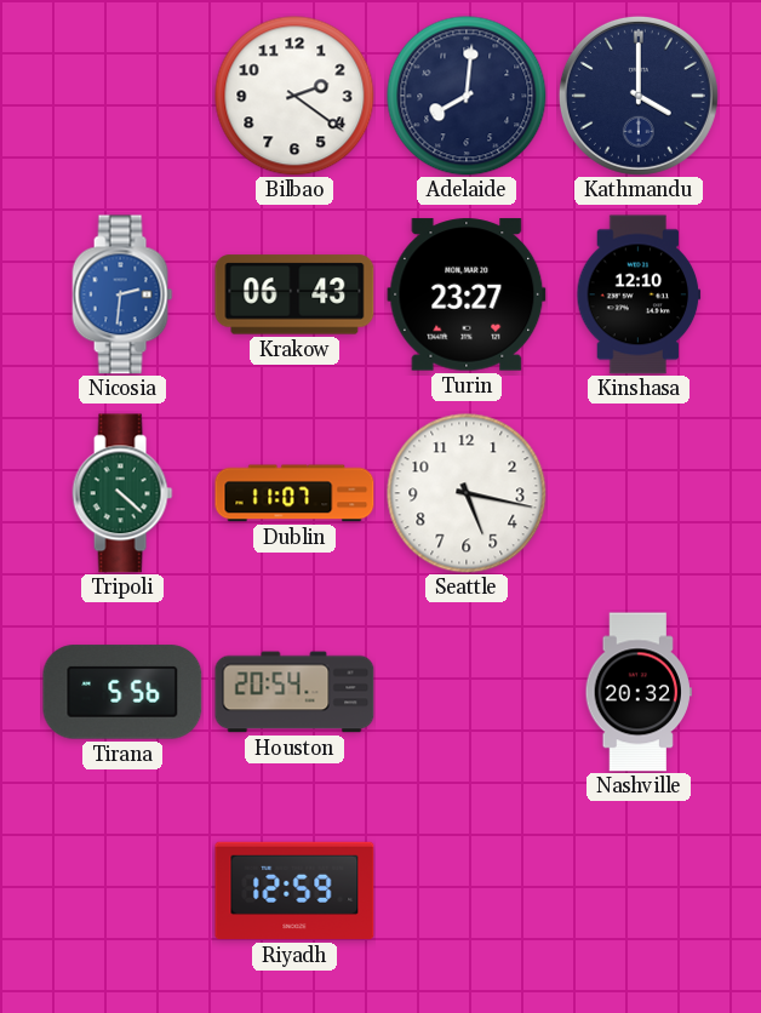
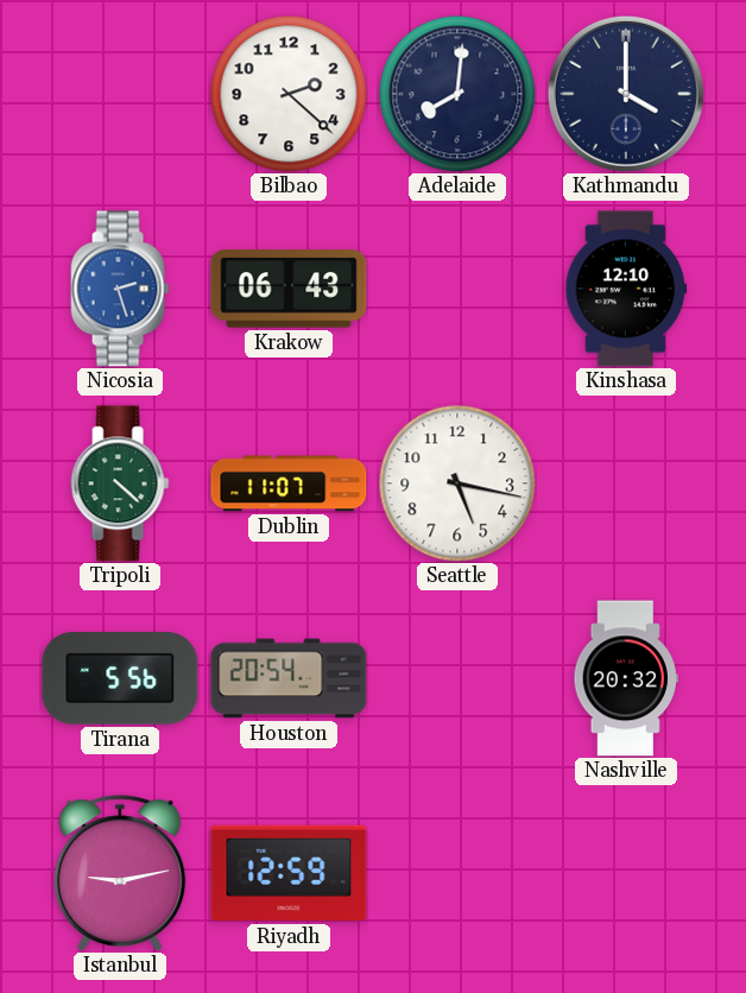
Bilbao: 2:21 -> 2:22 (289, 94)
Nicosia: 2:31 -> 2:27 (120, 289)
Turin: 23:27 -> none (467, 294)
Istanbul: none -> 9:13 (120, 873)
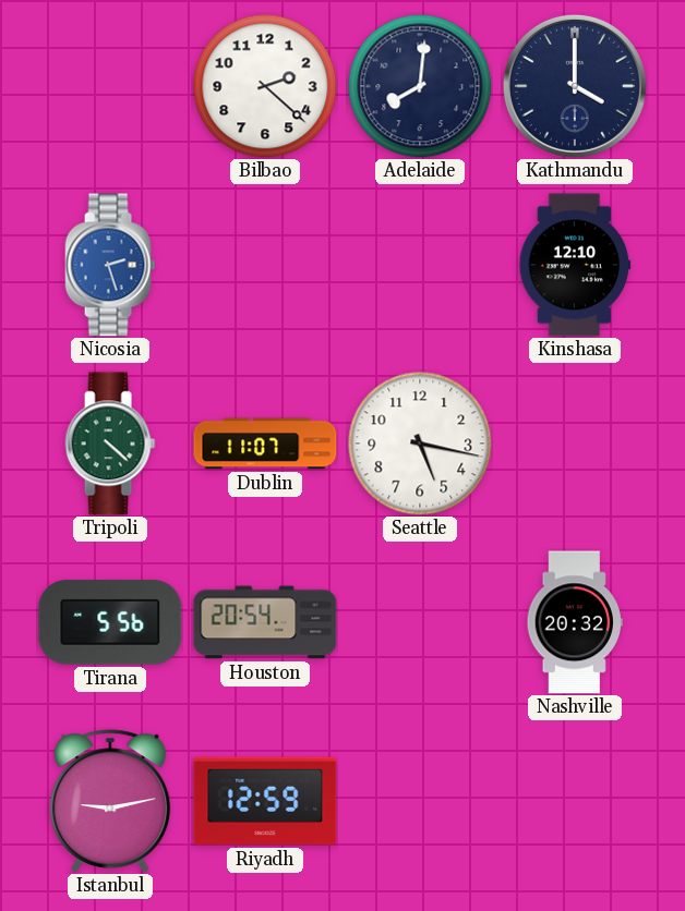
Krakow: 06:43 -> none (289, 289)
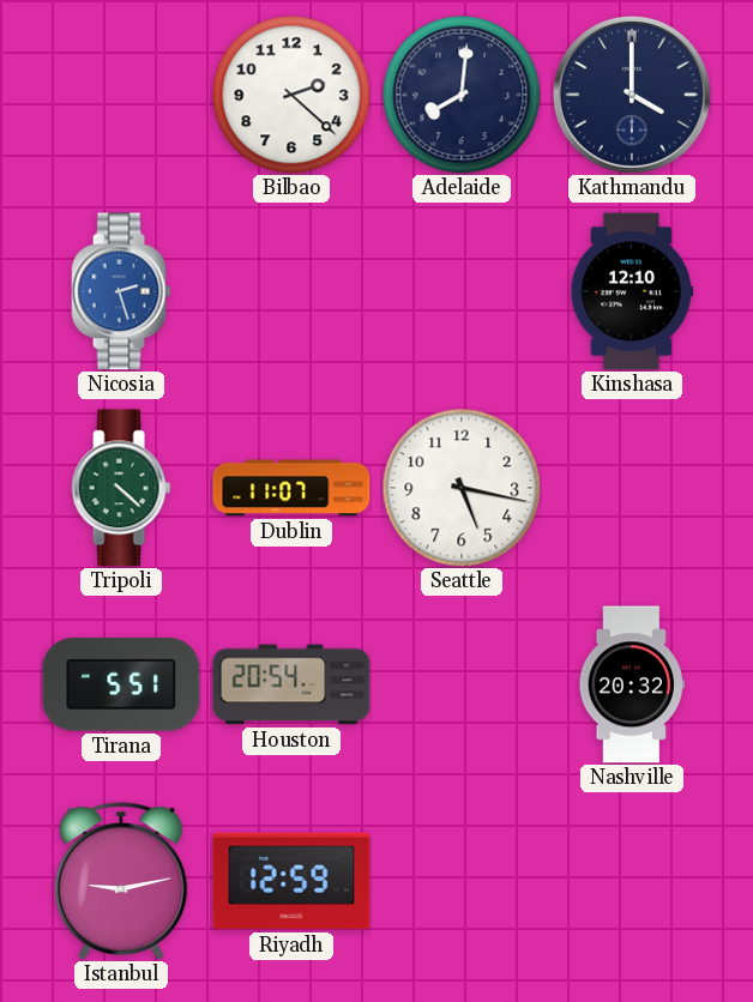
Tirana: 5:56 -> 5:51 (121, 684)
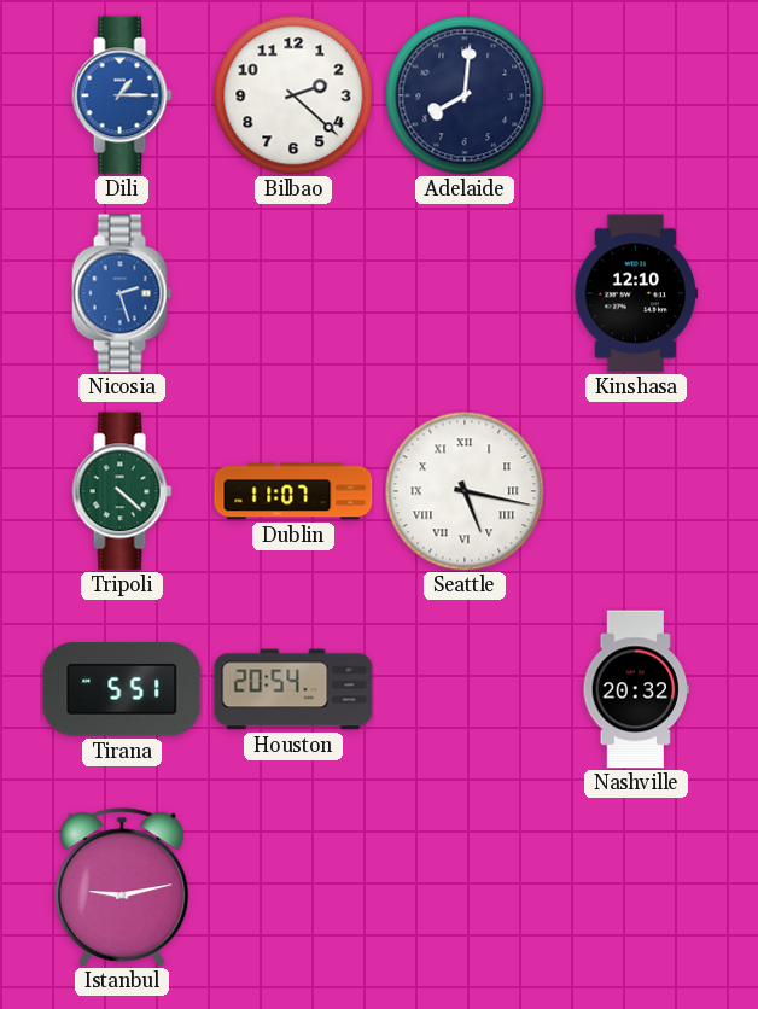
Dili: none -> 1:15 (122, 95)
Kathmandu: 4:00 -> none (632, 95)
Seattle numerals: Arabic -> Roman (465, 491)
Riyadh: 12:59 -> none (291, 881)
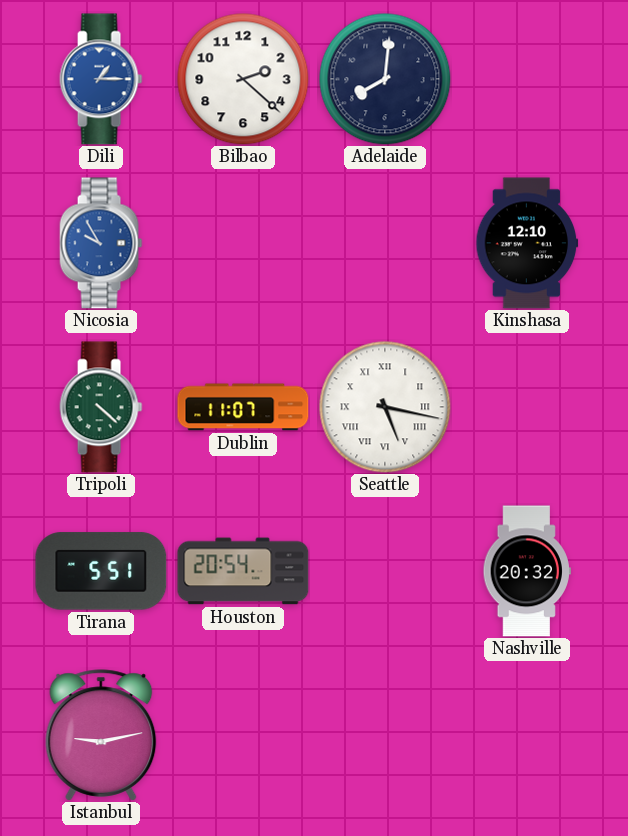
Nicosia: 2:27 -> 9:55 (101, 243)
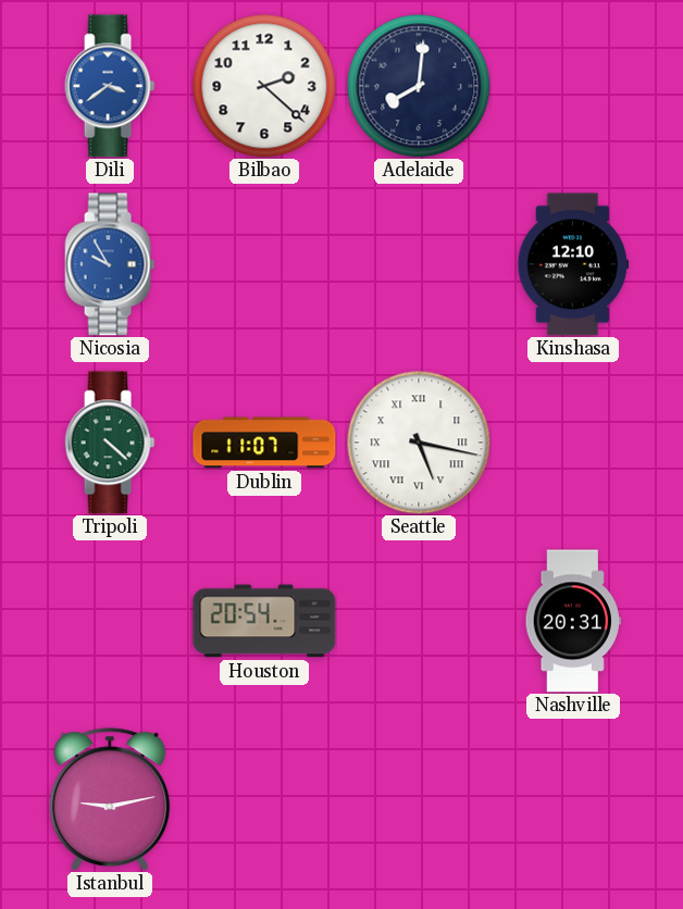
Dili: 1:15 -> 3:39 (110, 86)
Tirana: 5:51 -> none (101, 571)
Nashville: 20:32 -> 20:31 (573, 621)
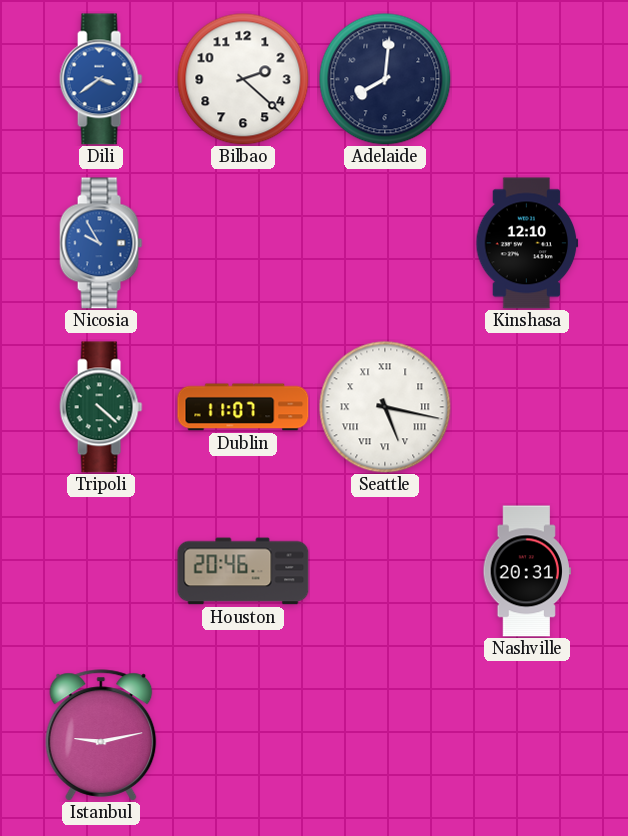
Houston: 20:54 -> 20:46 (243, 571)
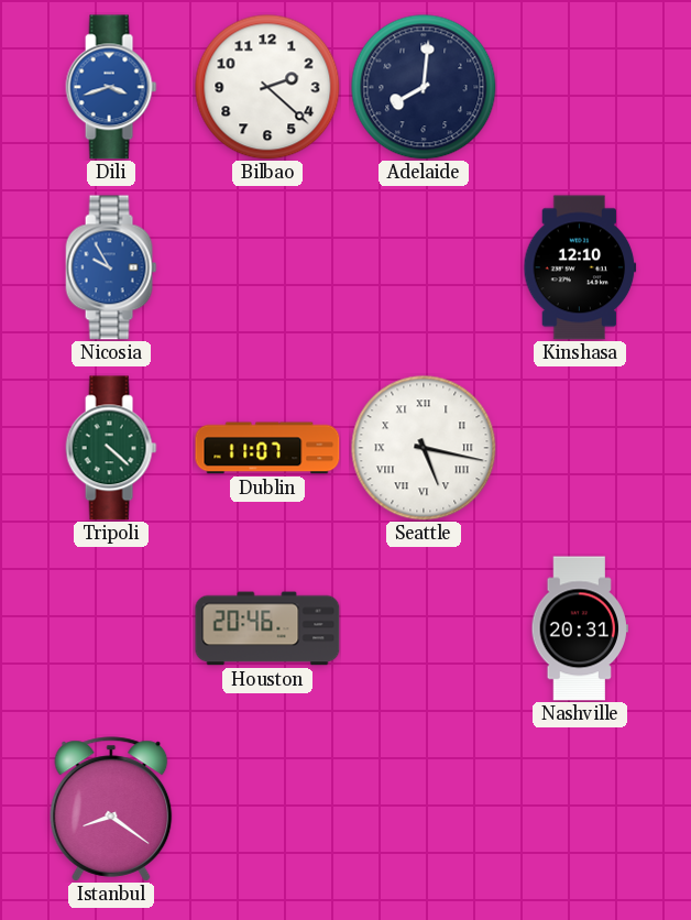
Dili: 3:39 -> 3:42 (111, 87)
Istanbul: 9:13 -> 8:21 (111, 809)
